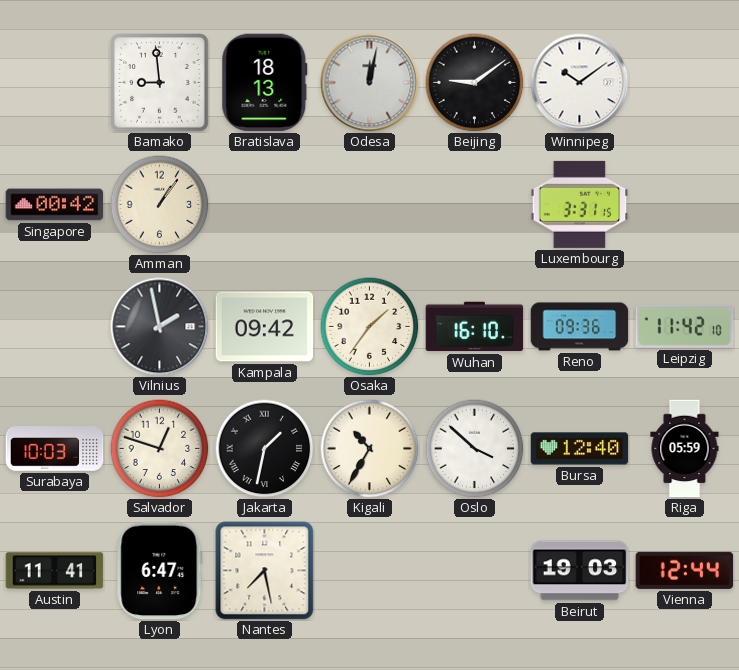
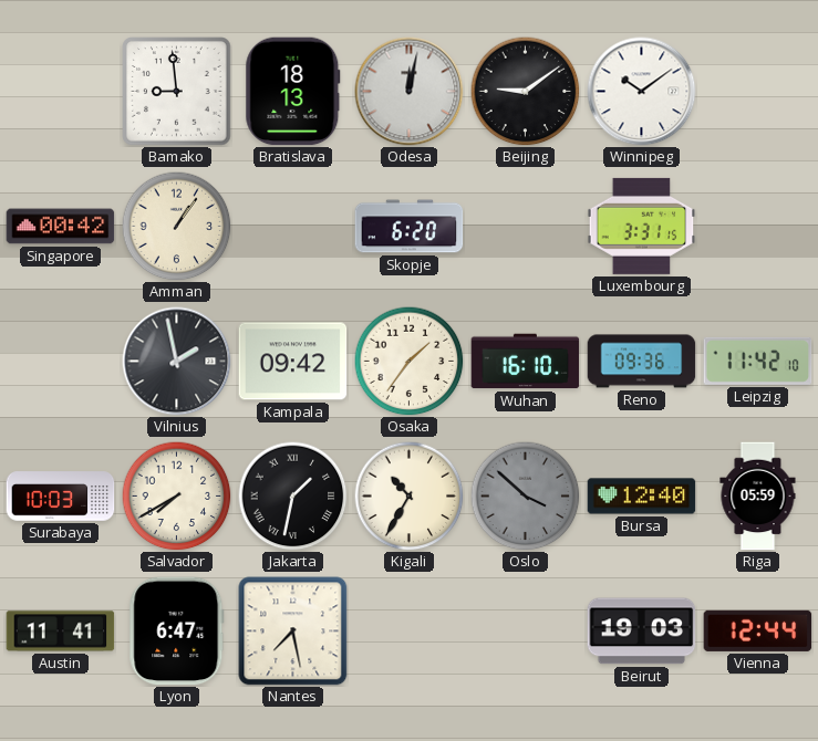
Skopje: none -> 6:20 (410, 227)
Salvador: 12:48 -> 7:40 (177, 497)
Oslo dial: white -> grey (526, 497)
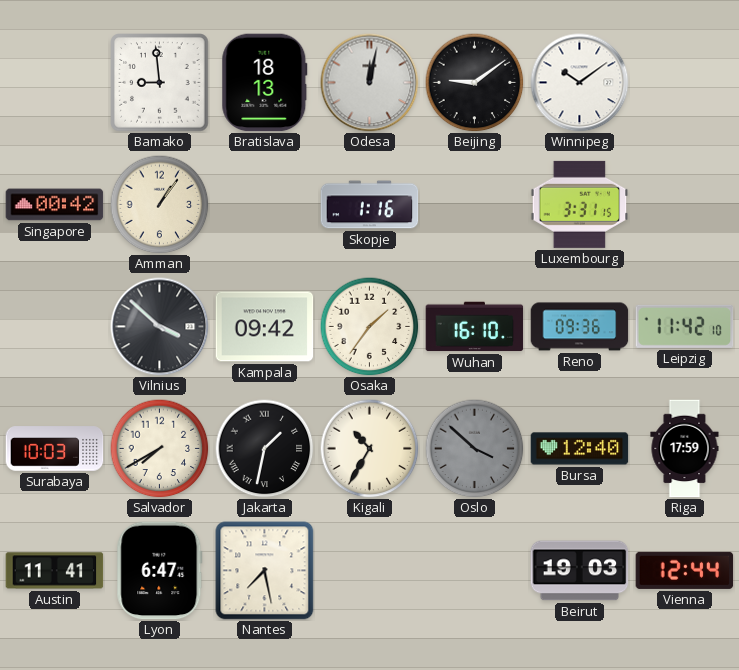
Skopje: 6:20 -> 1:16 (370, 205)
Vilnius: 1:58 -> 3:52 (160, 327)
Riga: 05:59 -> 17:59 (685, 449)
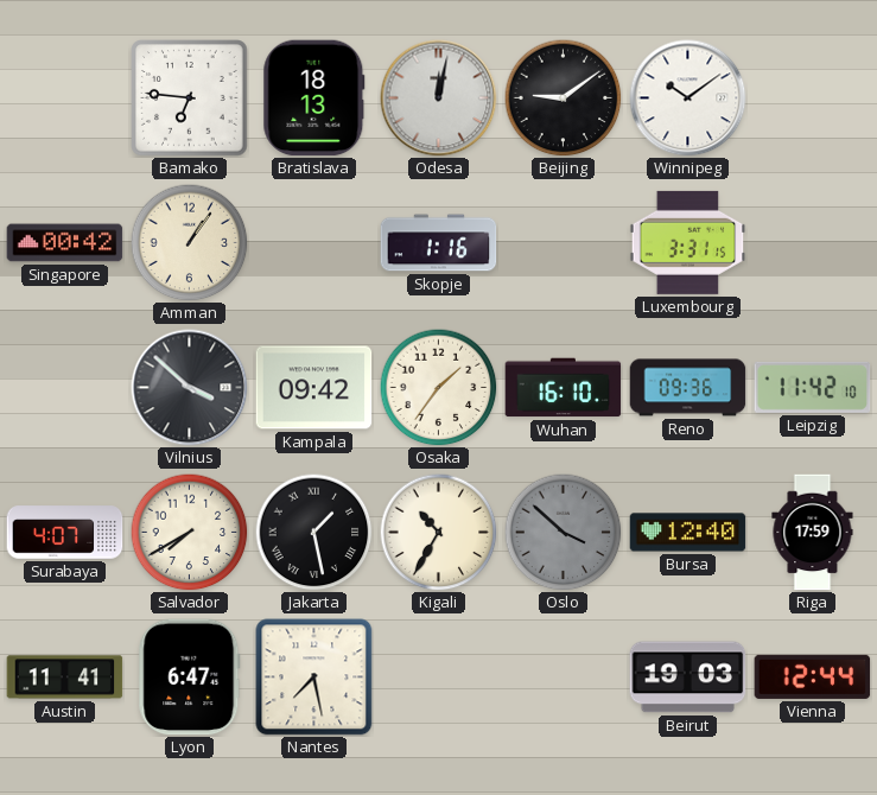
Bamako: 8:59 -> 6:46 (190, 98)
Surabaya: 10:03 -> 4:07 (65, 533)
Jakarta: 1:32 -> 1:28 (314, 533)
